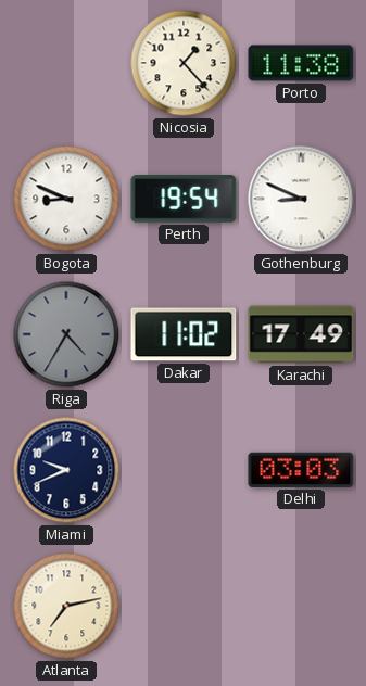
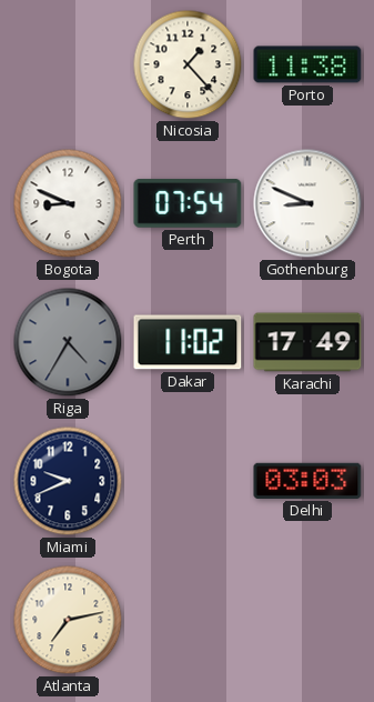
Perth: 19:54 -> 07:54 (188, 203)
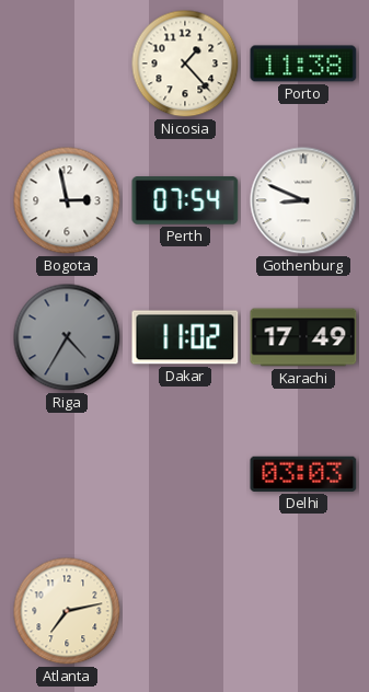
Bogota: 8:49 -> 2:58 (67, 200)
Miami: 9:41 -> none (68, 481)
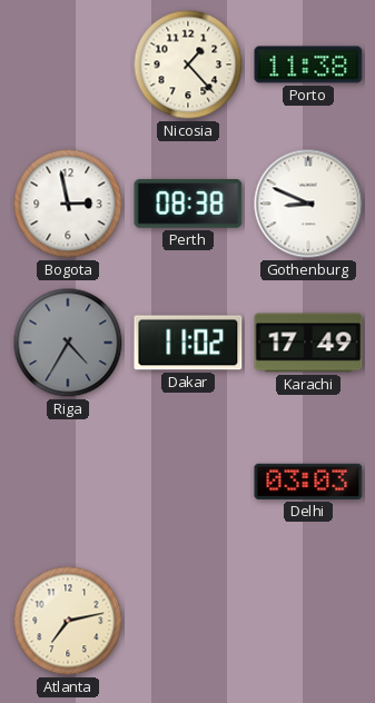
Perth: 07:54 -> 08:38 (188, 204)
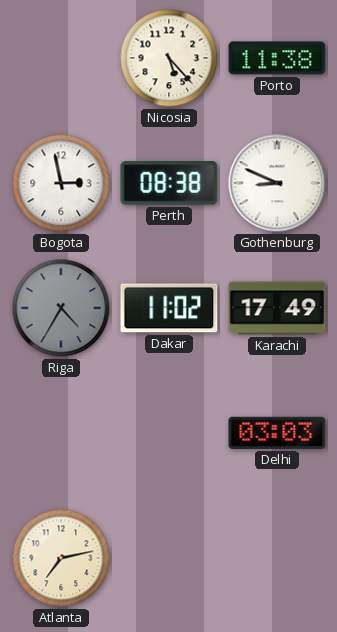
Nicosia: 1:23 -> 5:23 (169, 58)
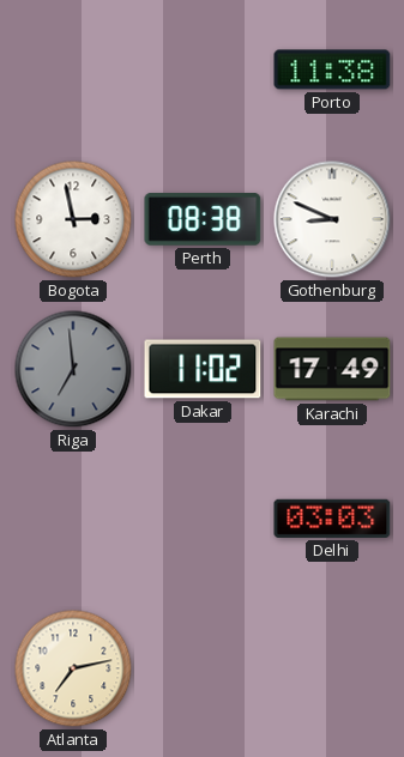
Nicosia: 5:23 -> none (169, 58)
Riga: 4:35 -> 6:59 (73, 369)
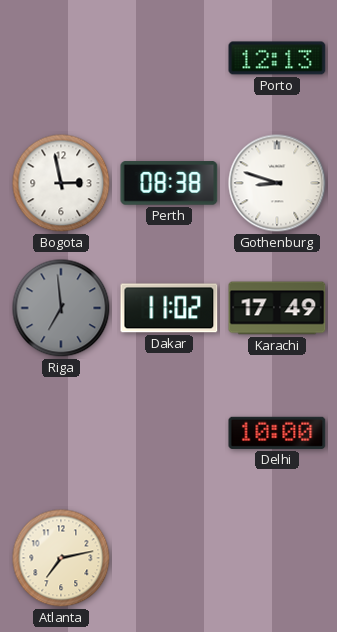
Porto: 11:38 -> 12:13 (277, 58)
Gothenburg: 8:49 -> 8:48 (277, 183)
Delhi: 03:03 -> 10:00 (277, 433)
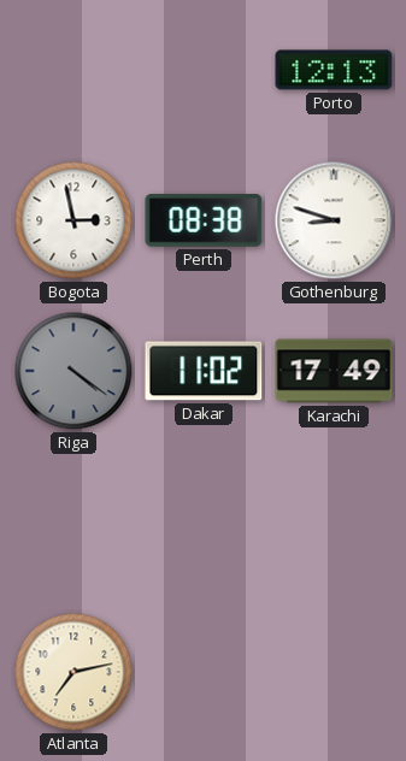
Riga: 6:59 -> 4:21 (73, 371)
Delhi: 10:00 -> none (277, 433)
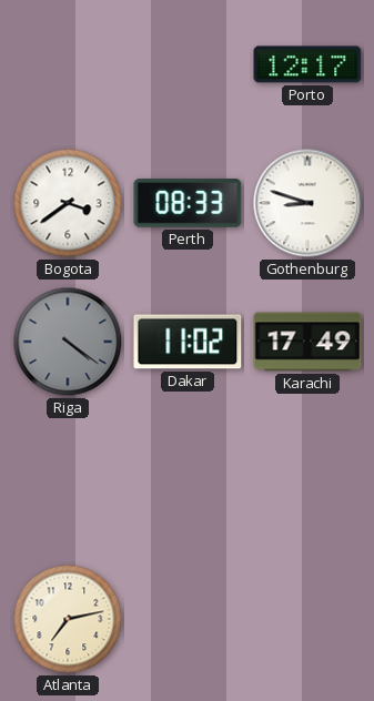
Porto: 12:13 -> 12:17 (307, 64)
Bogota: 2:58 -> 3:39 (68, 203)
Perth: 08:38 -> 08:33 (188, 203)
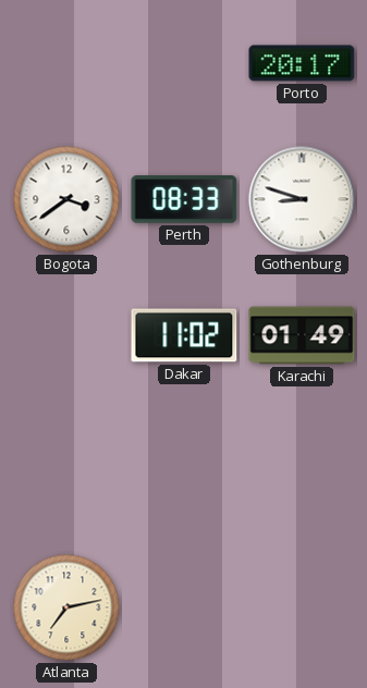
Porto: 12:17 -> 20:17 (302, 63)
Riga: 4:21 -> none (68, 342)
Karachi: 17:49 -> 01:49 (302, 335)
